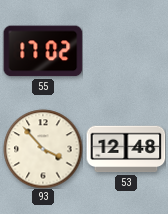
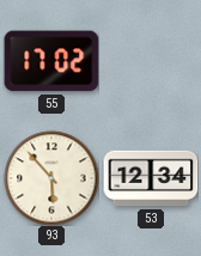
93: 3:53 -> 5:53 (51, 178)
53: 12:48 -> 12:34 (151, 178)
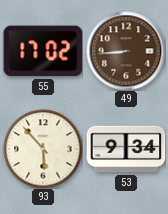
49: none -> 8:44 (126, 51)
53: 12:34 -> 9:34 (126, 149)
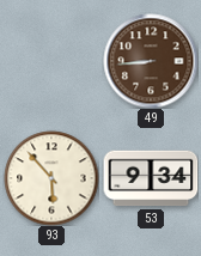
55: 17:02 -> none (43, 51)
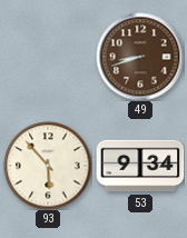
49: 8:44 -> 8:42 (140, 57)
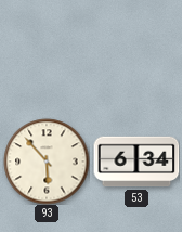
49: 8:42 -> none (140, 57)
53: 9:34 -> 6:34 (136, 162)
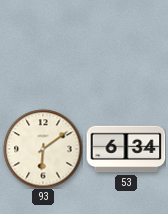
93: 5:53 -> 6:09 (43, 149)
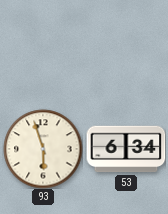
93: 6:09 -> 5:57 (43, 149)
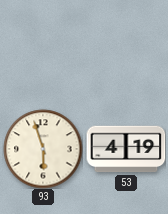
53: 6:34 -> 4:19 (126, 149)
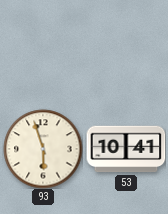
53: 4:19 -> 10:41 (126, 149)
